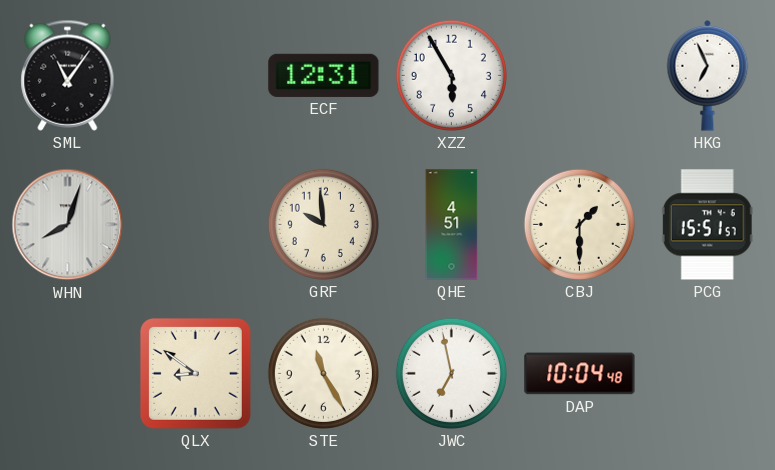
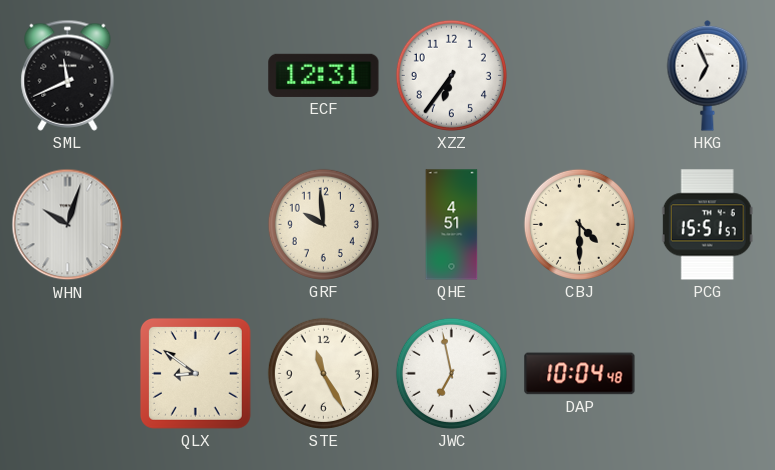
SML: 11:06 -> 11:41 (68, 75)
XZZ: 5:55 -> 6:36 (451, 75)
WHN: 8:03 -> 10:03 (68, 225)
CBJ: 1:30 -> 4:30 (579, 224)
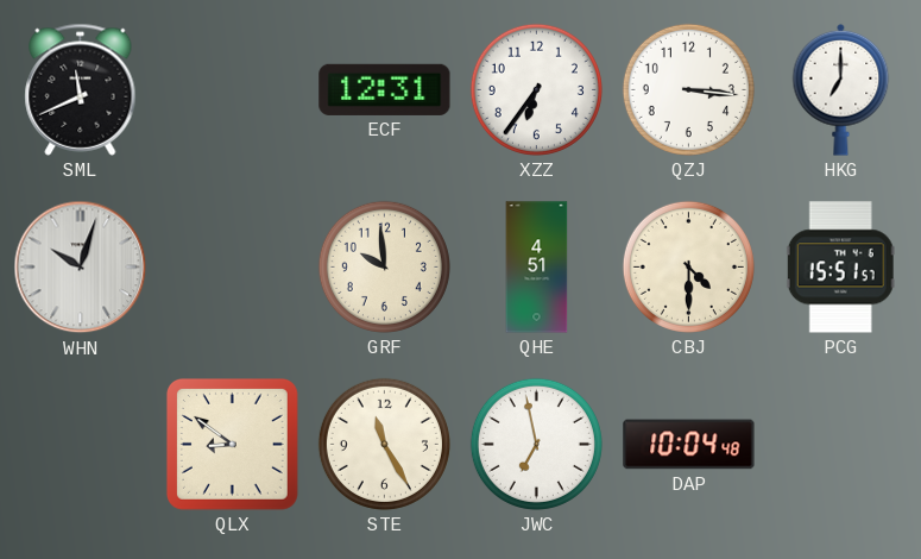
QZJ: none -> 3:16 (688, 89)
HKG: 6:56 -> 7:00 (841, 89)
